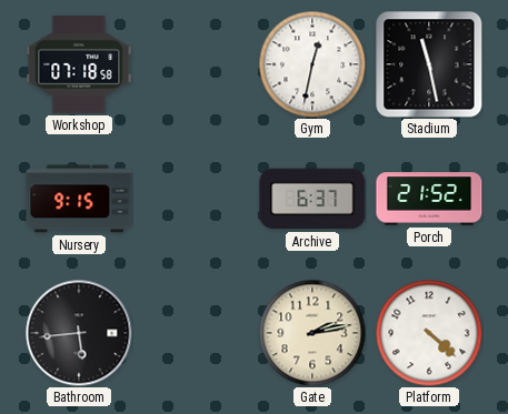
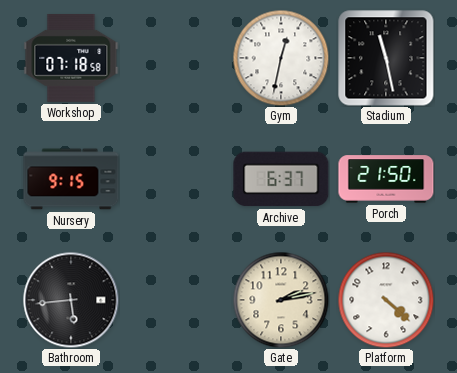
Porch: 21:52 -> 21:50 (386, 179)
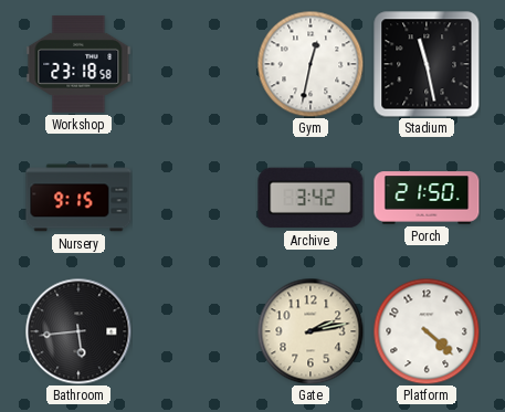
Workshop: 07:18 -> 23:18 (78, 64)
Archive: 6:37 -> 3:42 (311, 198)
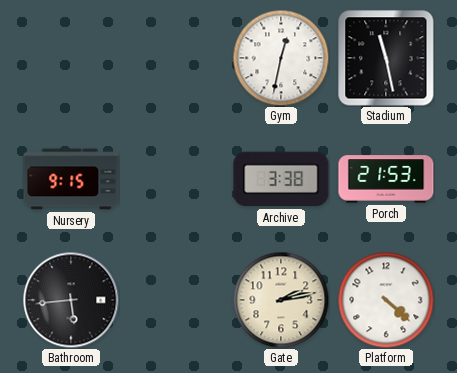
Workshop: 23:18 -> none (78, 64)
Archive: 3:42 -> 3:38 (281, 179)
Porch: 21:50 -> 21:53 (386, 179)
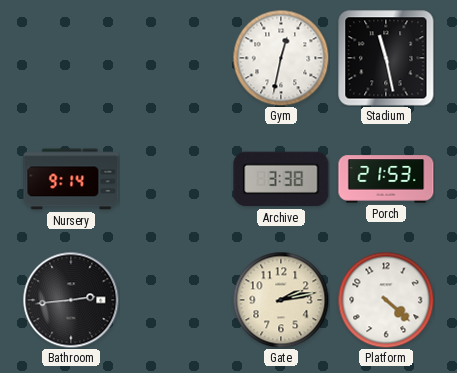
Nursery: 9:15 -> 9:14 (71, 179)
Bathroom: 5:44 -> 2:44 (71, 300)
